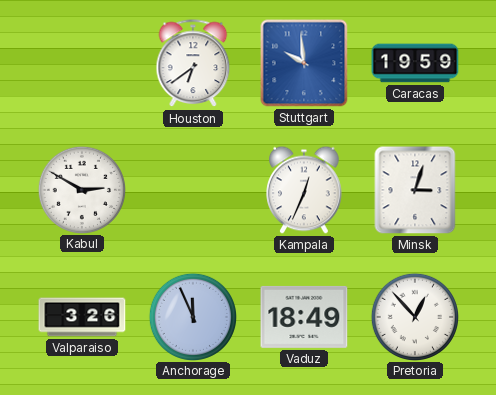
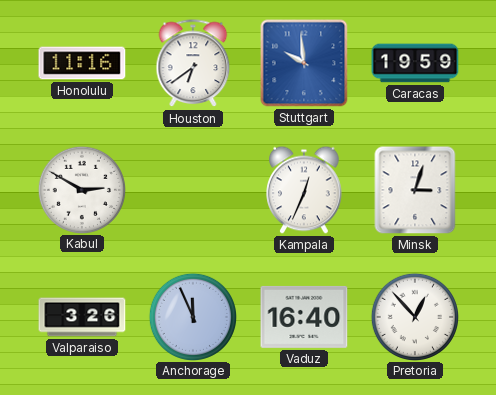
Honolulu: none -> 11:16 (82, 63)
Vaduz: 18:49 -> 16:40 (304, 317)
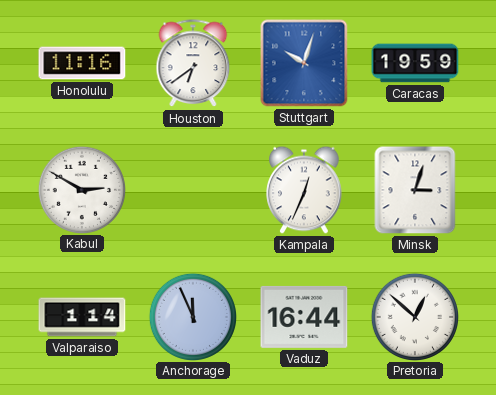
Stuttgart: 9:59 -> 10:03 (304, 63)
Valparaiso: 3:26 -> 1:14 (82, 317)
Vaduz: 16:40 -> 16:44 (304, 317)
Pretoria: 12:53 -> 12:52 (414, 316)
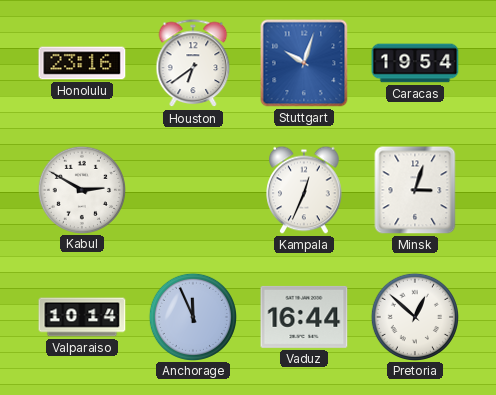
Honolulu: 11:16 -> 23:16 (82, 63)
Caracas: 19:59 -> 19:54 (415, 63)
Valparaiso: 1:14 -> 10:14 (82, 317)
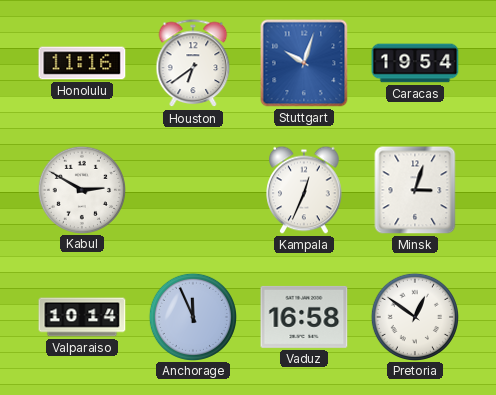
Honolulu: 23:16 -> 11:16 (82, 63)
Vaduz: 16:44 -> 16:58 (304, 317)
Pretoria: 12:52 -> 12:51 (414, 316)
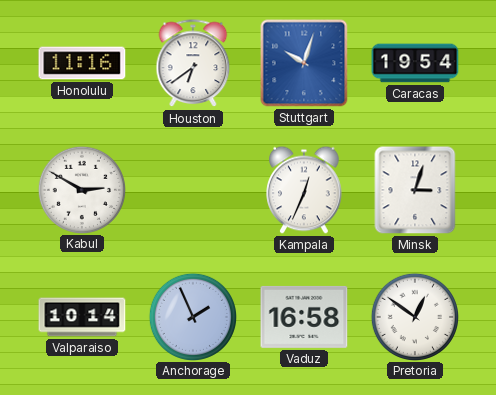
Anchorage: 11:56 -> 1:56 (192, 316)
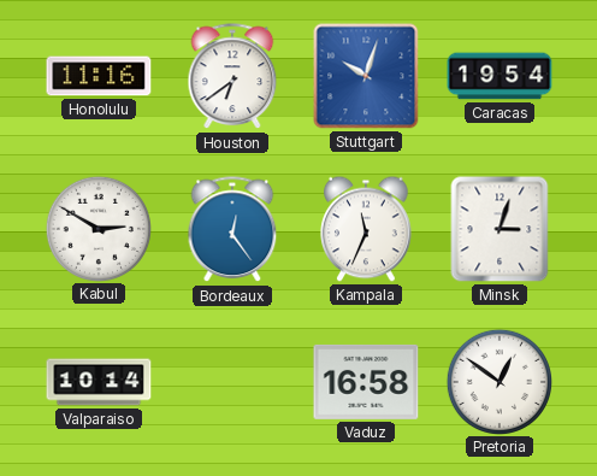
Bordeaux: none -> 12:24 (232, 230)
Kampala: 12:34 -> 11:34 (366, 229)
Anchorage: 1:56 -> none (192, 316)
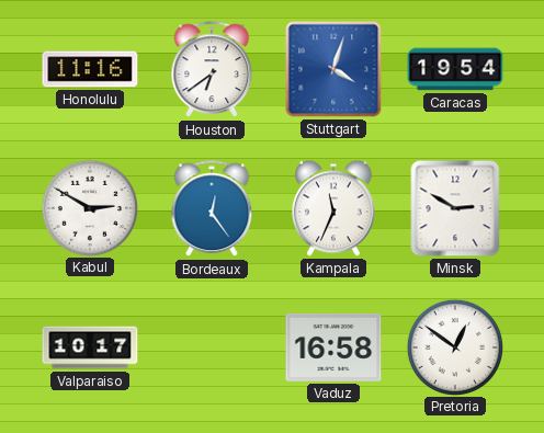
Stuttgart: 10:03 -> 4:03 (333, 69)
Minsk: 3:03 -> 2:50 (455, 208)
Valparaiso: 10:14 -> 10:17 (90, 347)
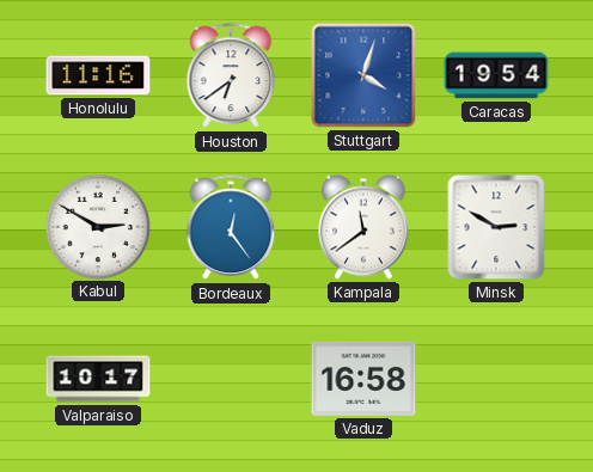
Kampala: 11:34 -> 11:39 (363, 227)
Pretoria: 12:51 -> none (454, 346)
